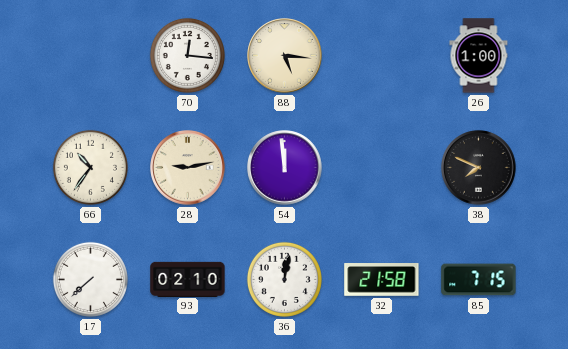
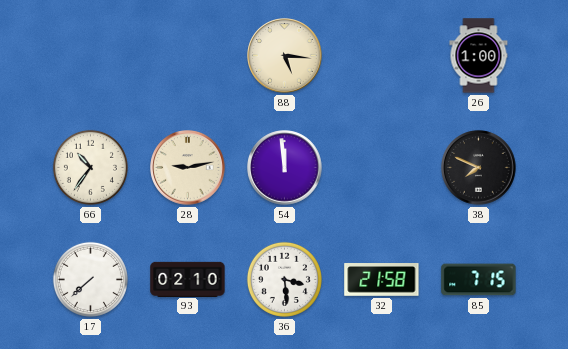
70: 12:16 -> none (187, 55)
36: 12:02 -> 3:29 (284, 279)
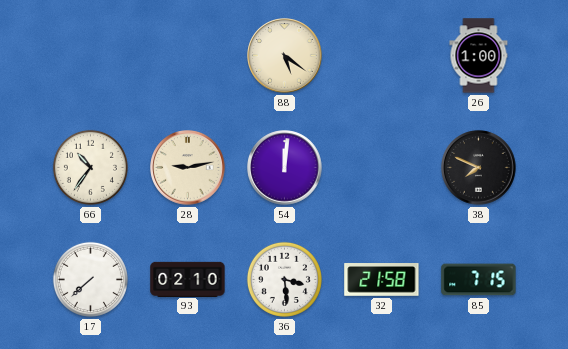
88: 5:16 -> 5:21 (285, 56)
54: 11:59 -> 12:01 (285, 168)
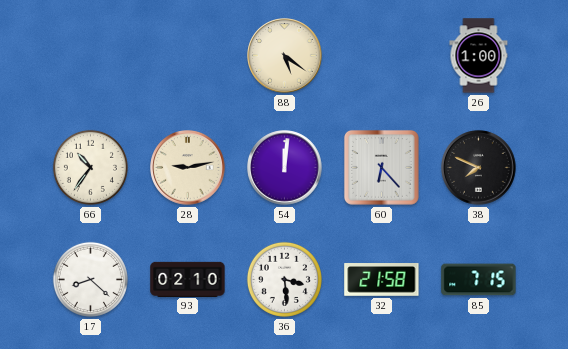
60: none -> 6:23 (381, 167)
17: 7:38 -> 8:22 (90, 279)
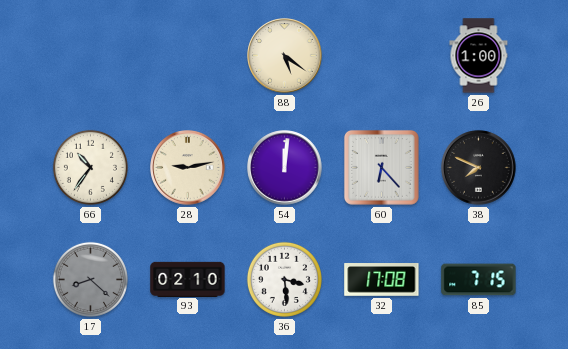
17 dial: white -> grey (90, 279)
32: 21:58 -> 17:08 (382, 280)
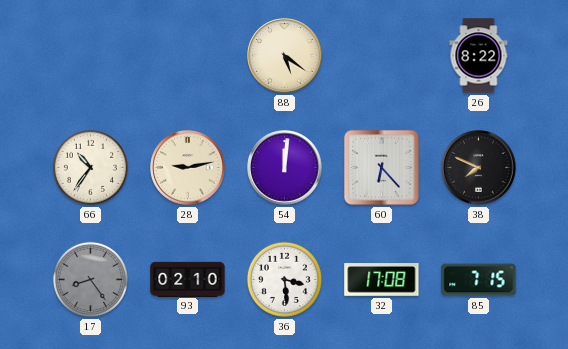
26: 1:00 -> 8:22 (479, 56)
17: 8:22 -> 8:24 (90, 279)
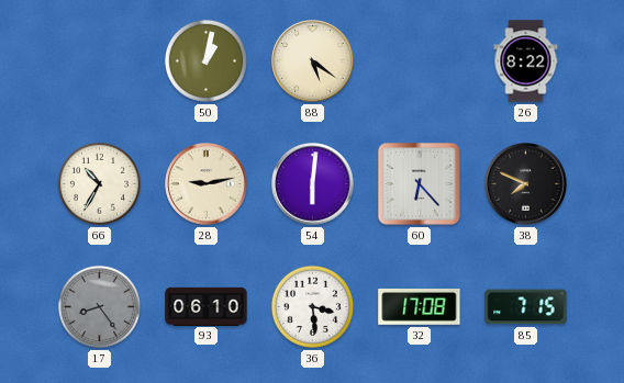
50: none -> 1:02 (205, 60)
66: 10:36 -> 10:35 (99, 183)
54: 12:01 -> 6:01 (313, 184)
93: 02:10 -> 06:10 (207, 306)
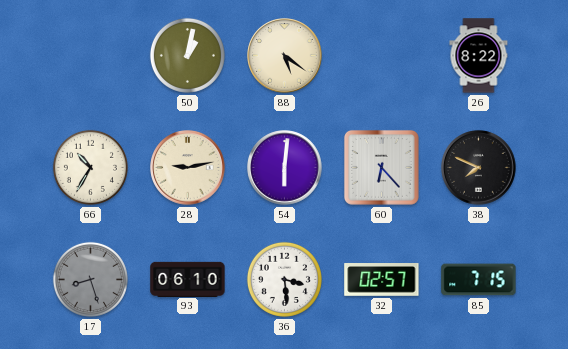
17: 8:24 -> 8:27 (90, 279)
32: 17:08 -> 02:57 (382, 280)
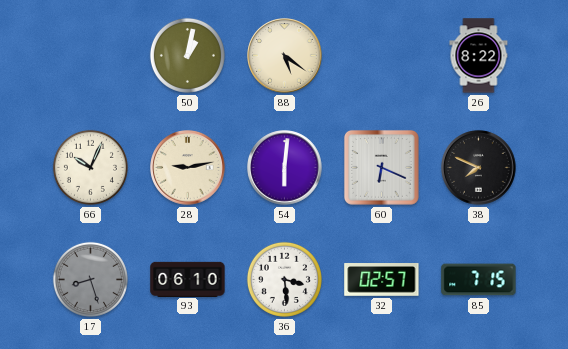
66: 10:35 -> 10:04 (90, 167)
60: 6:23 -> 6:19 (381, 167)
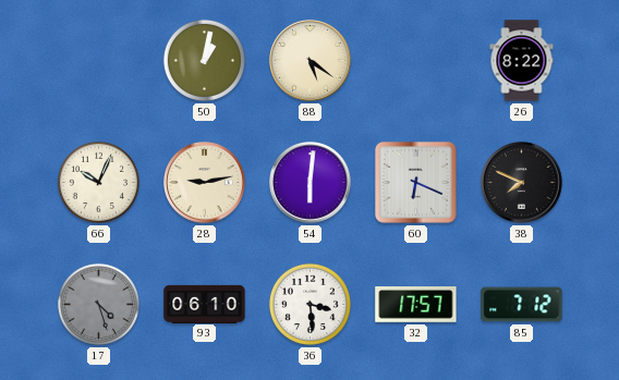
17: 8:27 -> 4:27 (98, 304)
32: 02:57 -> 17:57 (416, 305)
85: 7:15 -> 7:12 (522, 305)
